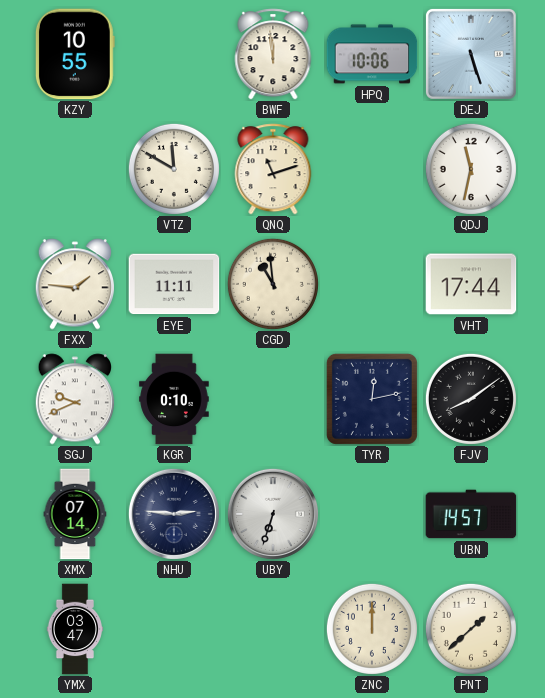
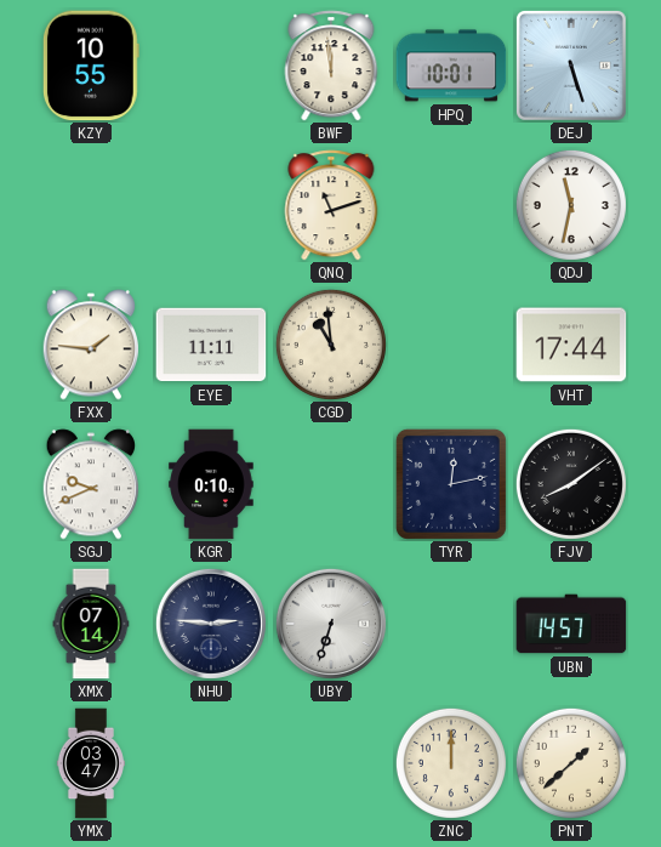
HPQ: 10:06 -> 10:01 (451, 66)
VTZ: 11:50 -> none (174, 169)
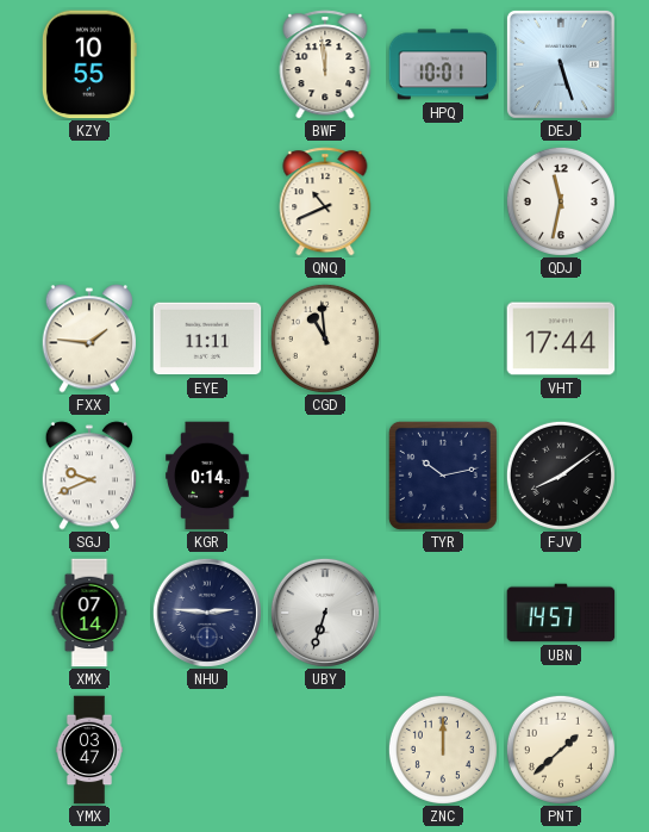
QNQ: 11:12 -> 10:41 (325, 201)
KGR: 0:10 -> 0:14 (207, 476)
TYR: 12:13 -> 10:13 (443, 476)
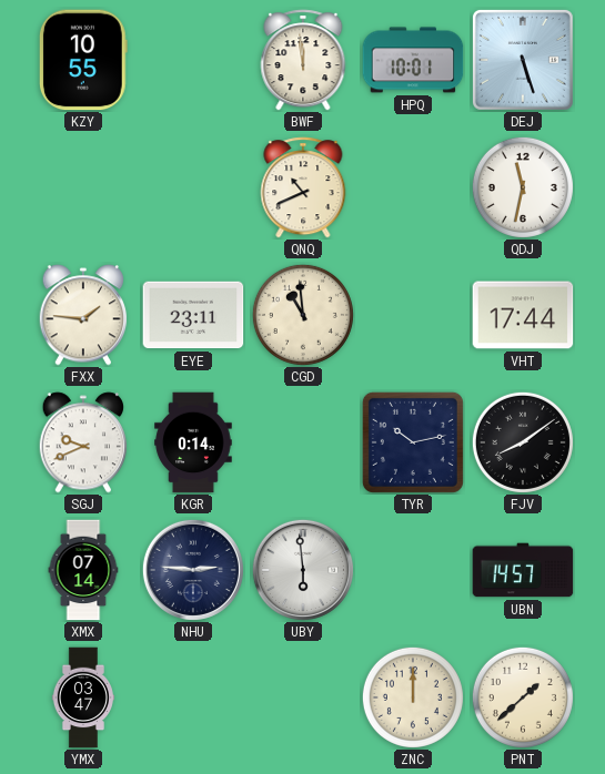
EYE: 11:11 -> 23:11 (193, 315)
UBY: 6:33 -> 5:59 (303, 570)
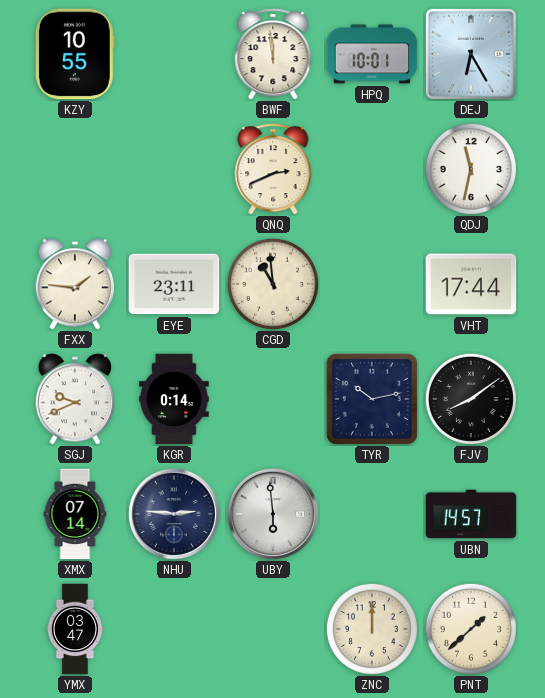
DEJ: 5:27 -> 6:25 (471, 54)
QNQ: 10:41 -> 2:41 (273, 169)
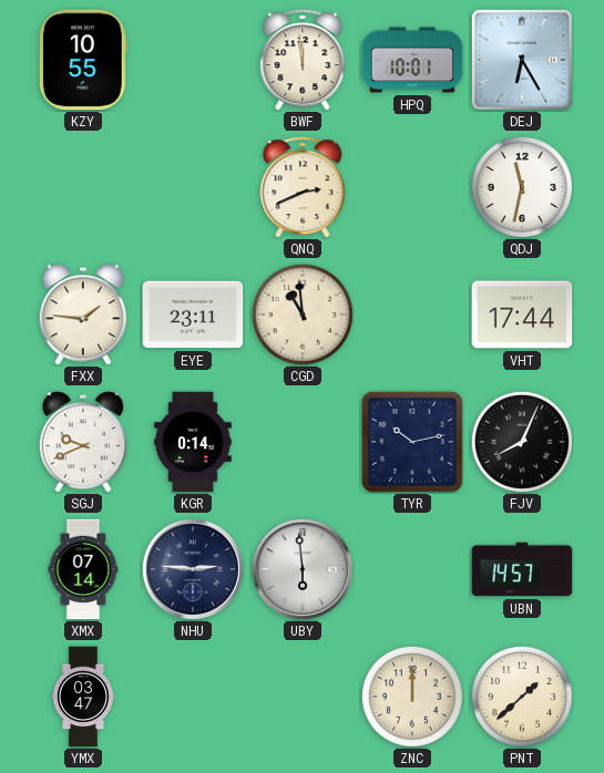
FJV: 8:09 -> 8:04 (522, 442)
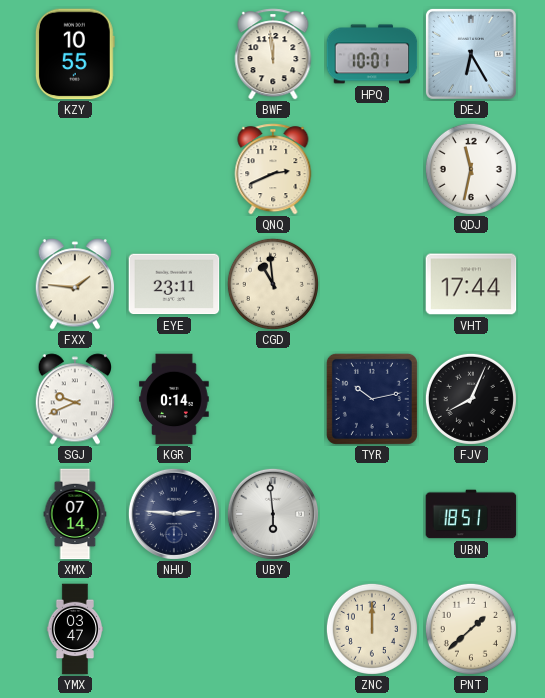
UBN: 14:57 -> 18:51 (471, 514)
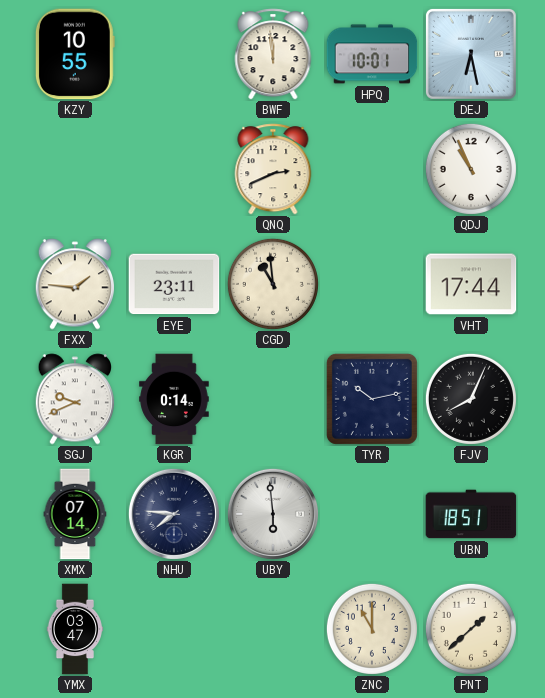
DEJ: 6:25 -> 6:28 (471, 54)
QDJ: 11:32 -> 10:56 (471, 169)
NHU: 2:46 -> 7:46 (174, 514)
ZNC: 12:00 -> 11:00 (372, 629)
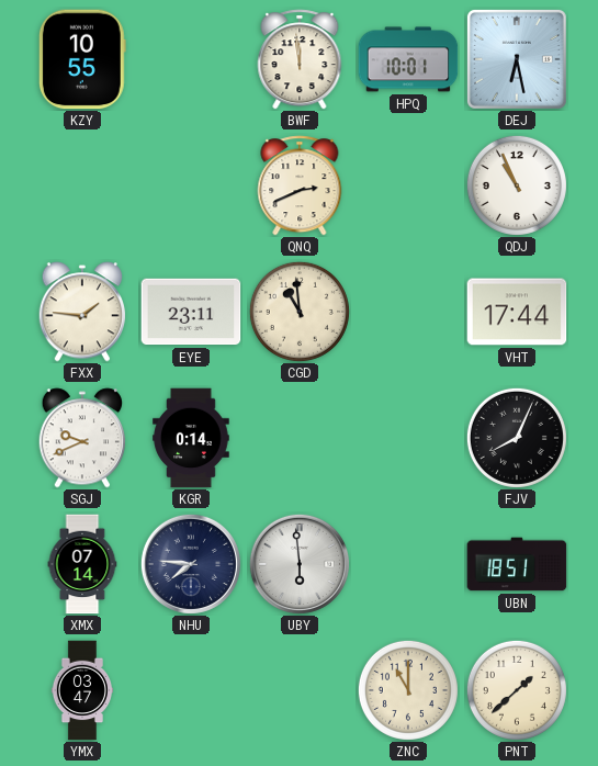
TYR: 10:13 -> none (372, 399)
